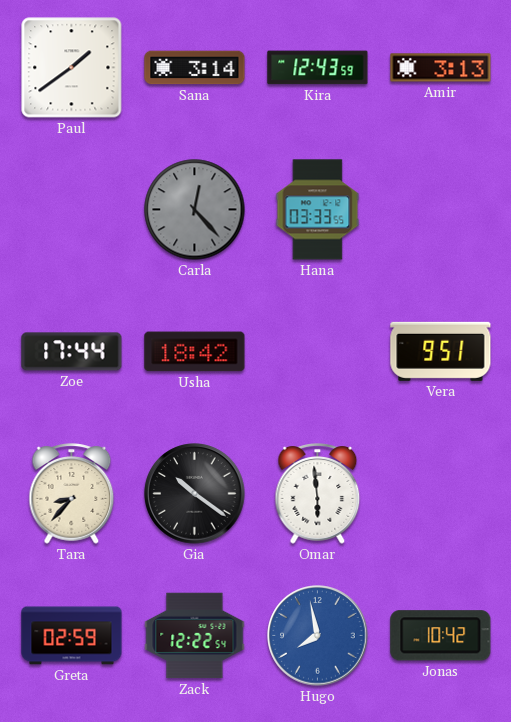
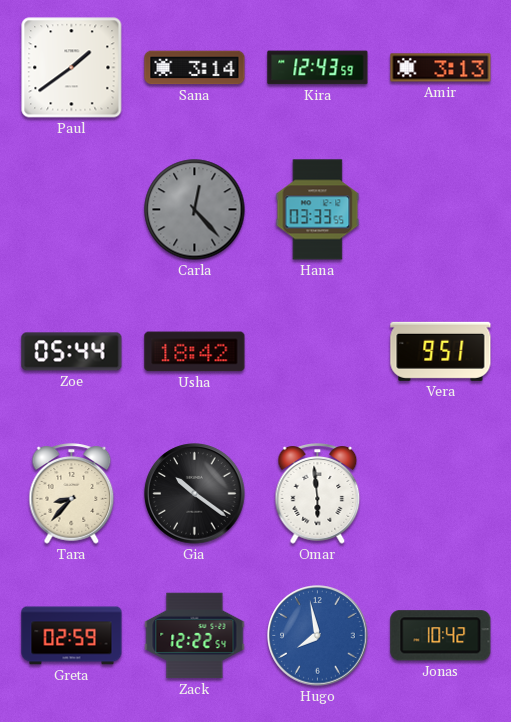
Zoe: 17:44 -> 05:44 (72, 352)
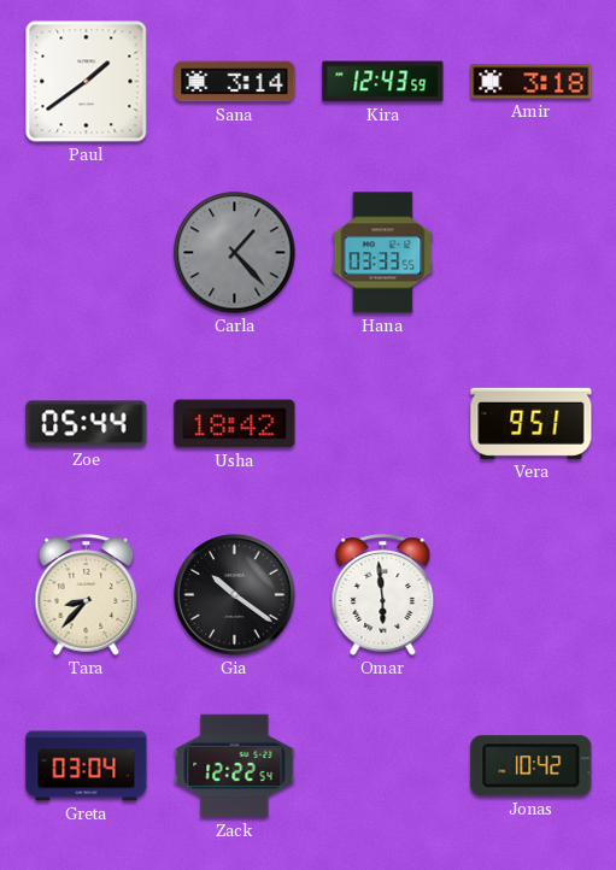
Amir: 3:13 -> 3:18 (532, 82)
Carla: 12:23 -> 1:23 (235, 253)
Greta: 02:59 -> 03:04 (87, 766)
Hugo: 7:58 -> none (318, 636)
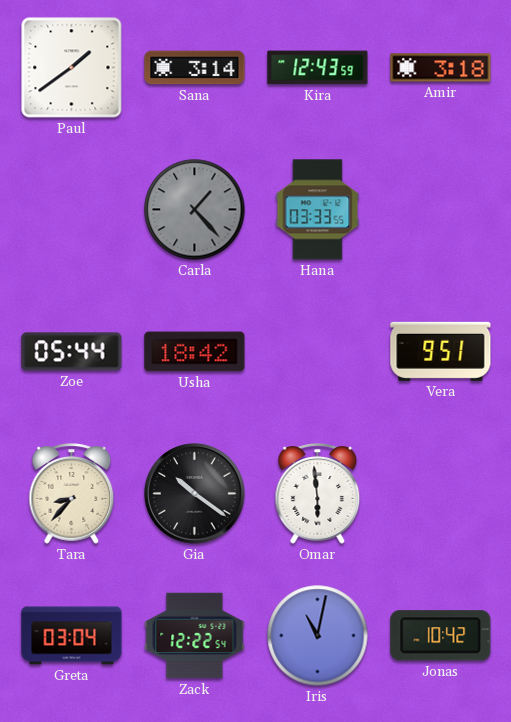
Iris: none -> 11:02 (318, 636)
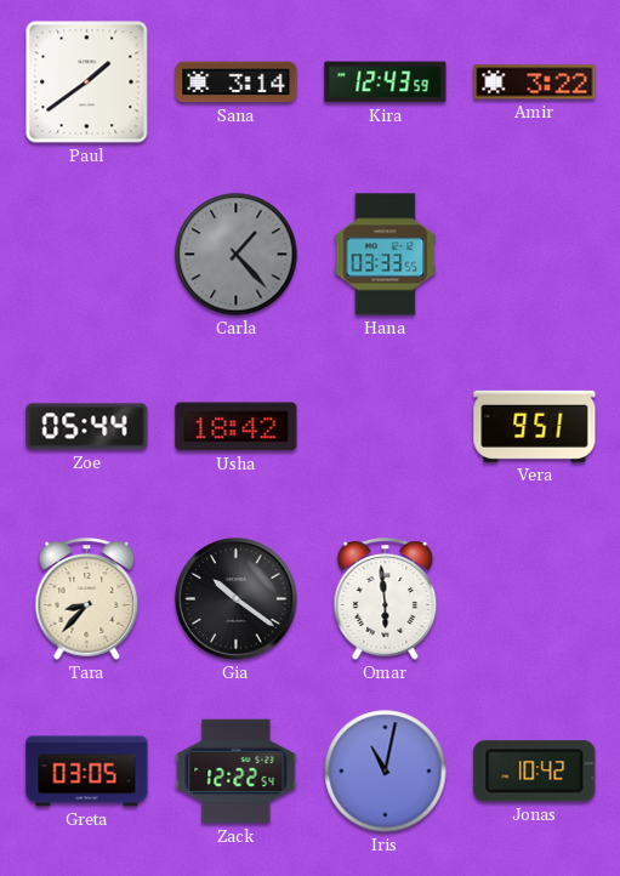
Amir: 3:18 -> 3:22 (535, 83)
Greta: 03:04 -> 03:05 (87, 772)
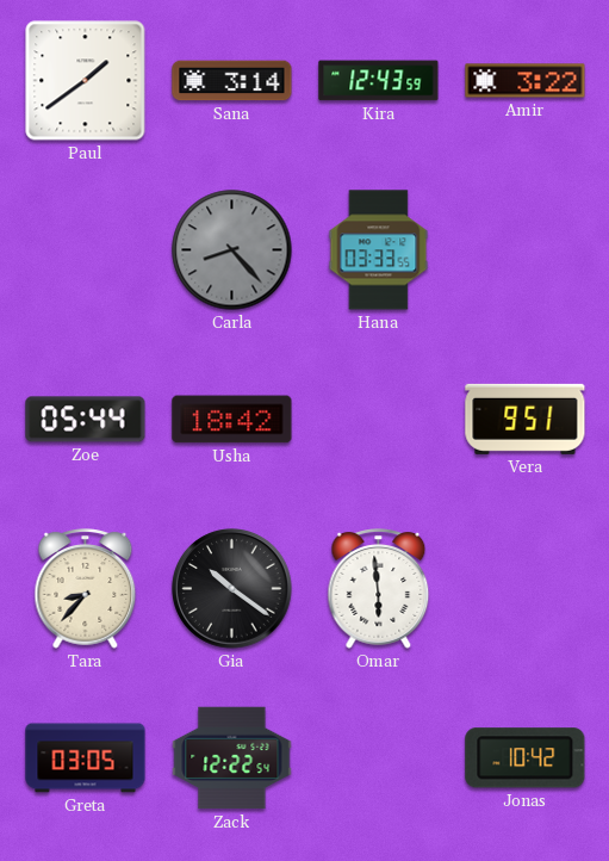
Carla: 1:23 -> 8:23 (232, 250)
Iris: 11:02 -> none (386, 772)
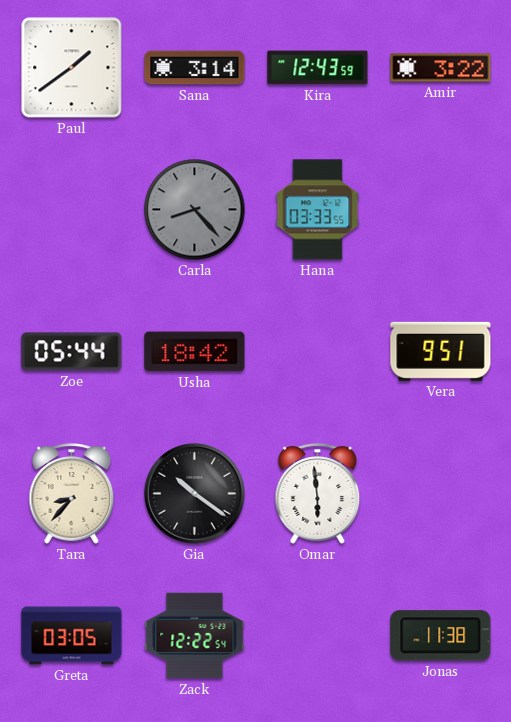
Jonas: 10:42 -> 11:38 (441, 636)
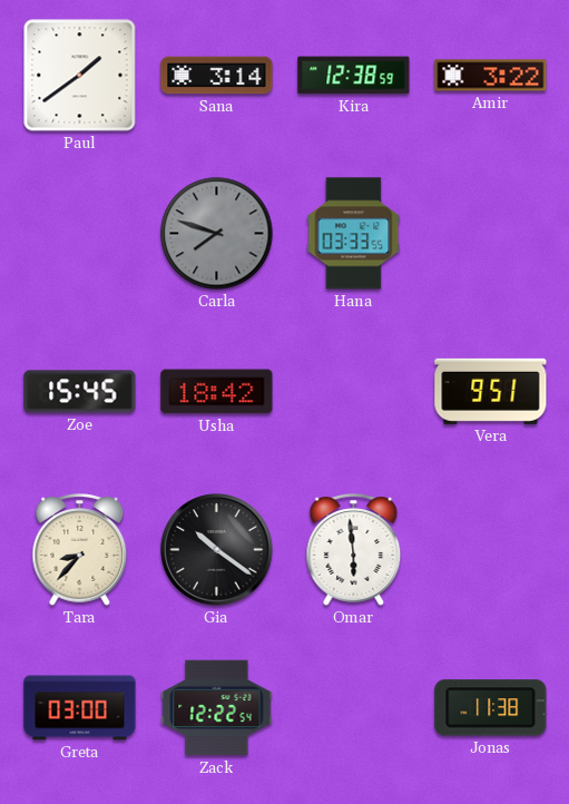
Kira: 12:43 -> 12:38 (354, 76)
Carla: 8:23 -> 7:48 (217, 234)
Zoe: 05:44 -> 15:45 (80, 392)
Greta: 03:05 -> 03:00 (80, 708)
